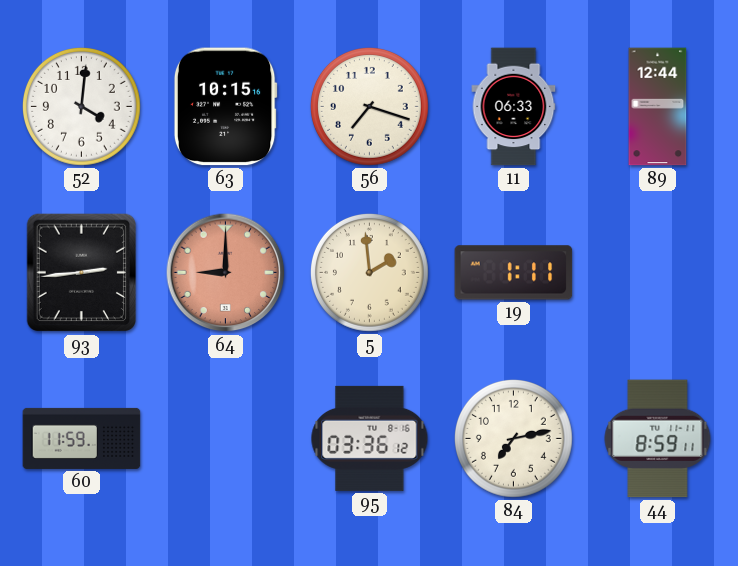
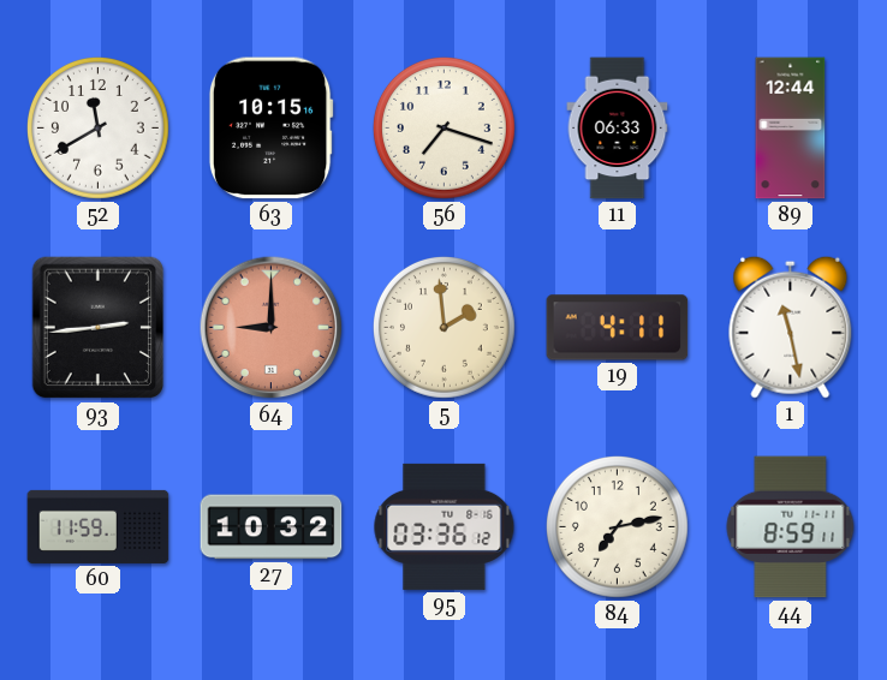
52: 4:01 -> 11:40 (97, 127)
19: 1:11 -> 4:11 (618, 328)
1: none -> 11:28 (791, 327)
27: none -> 10:32 (272, 527)
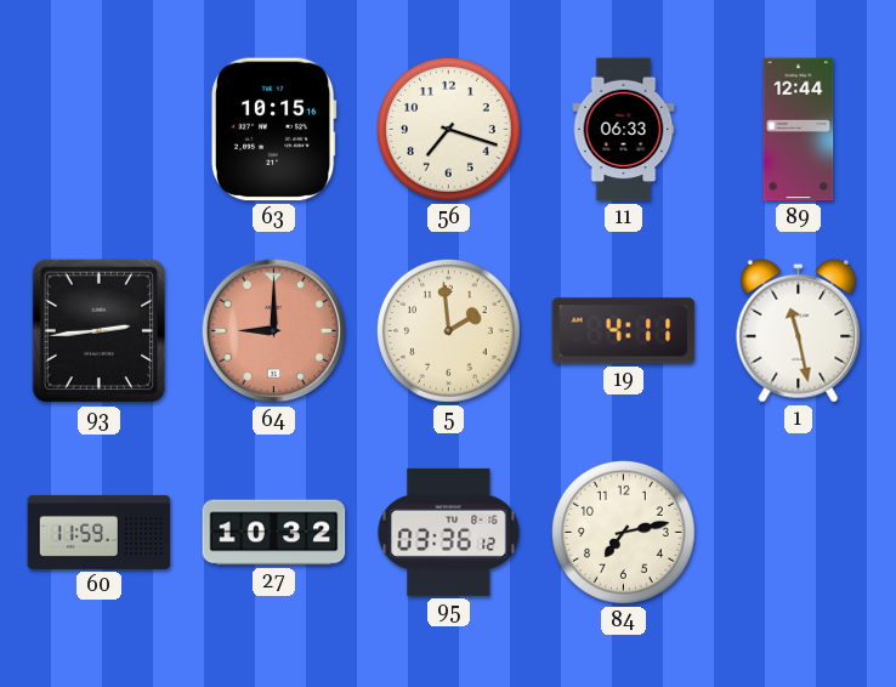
52: 11:40 -> none (97, 127)
44: 8:59 -> none (791, 527)
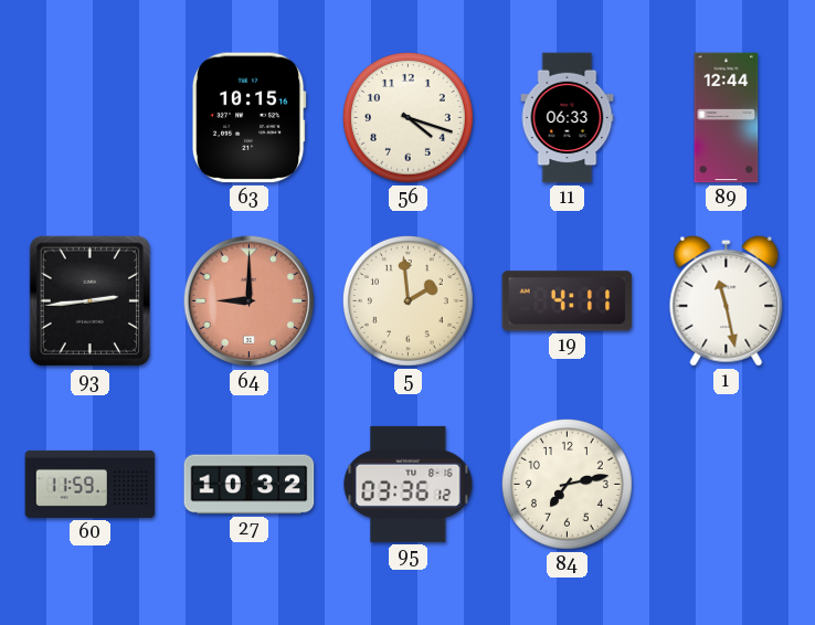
56: 7:18 -> 4:18 (407, 117)
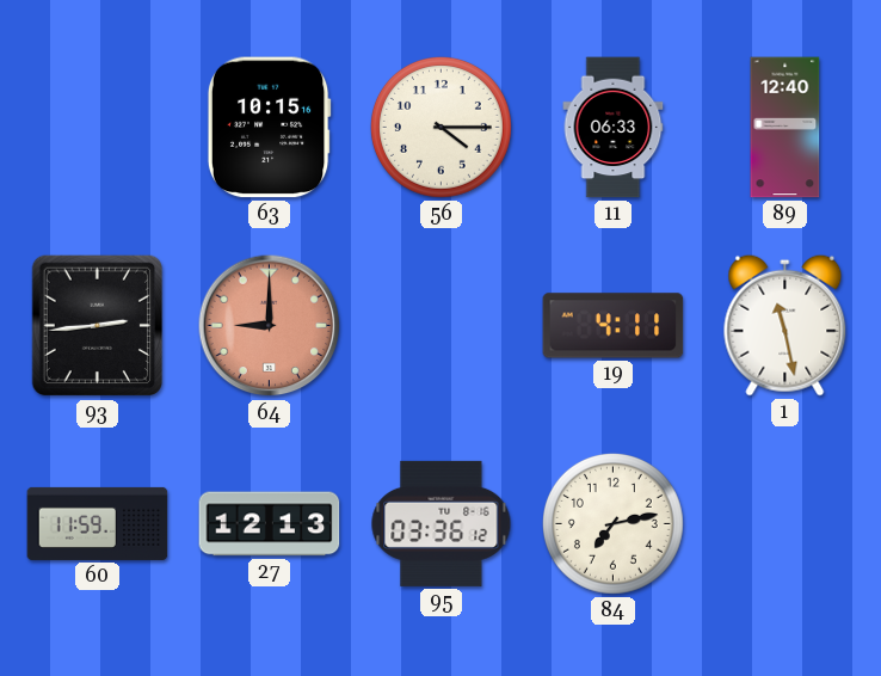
56: 4:18 -> 4:15 (440, 127)
89: 12:44 -> 12:40 (785, 128)
5: 1:59 -> none (407, 300)
27: 10:32 -> 12:13 (270, 524)
